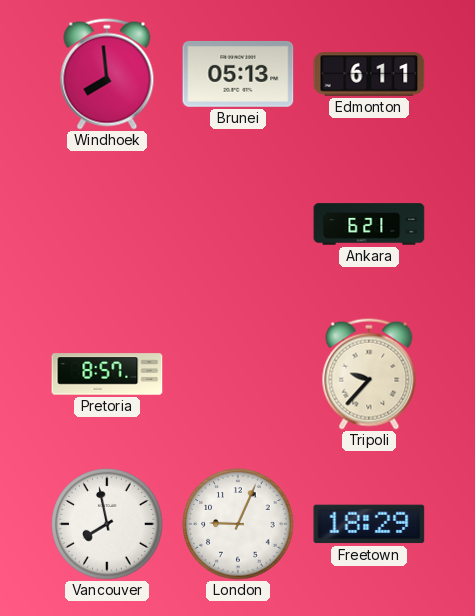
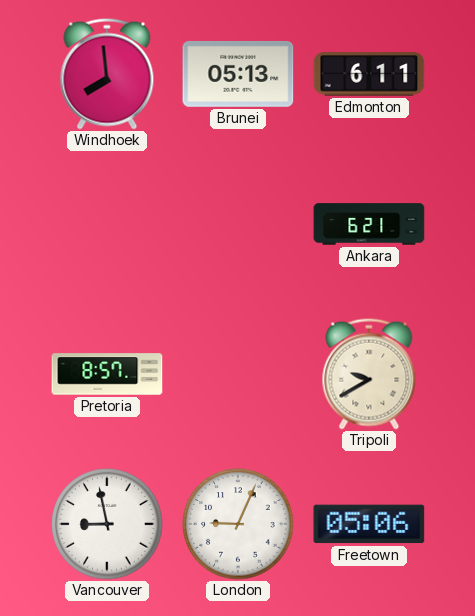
Tripoli: 9:37 -> 9:40 (369, 374)
Vancouver: 7:58 -> 8:58 (107, 524)
Freetown: 18:29 -> 05:06 (369, 524)
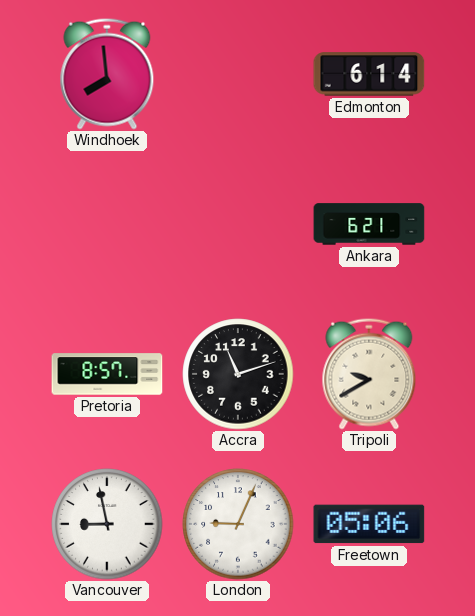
Brunei: 05:13 -> none (238, 74)
Edmonton: 6:11 -> 6:14 (369, 74)
Accra: none -> 11:12 (238, 374)
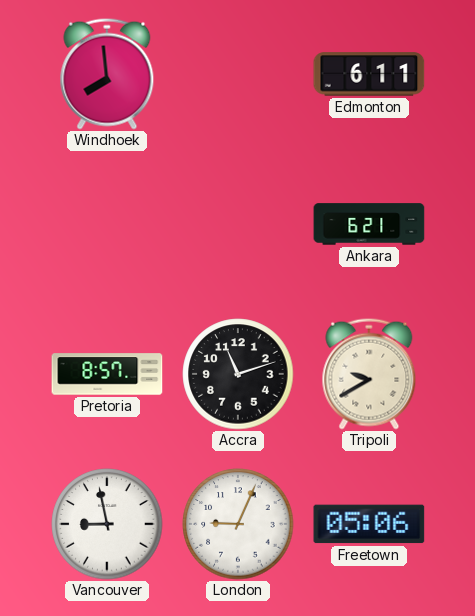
Edmonton: 6:14 -> 6:11 (369, 74)
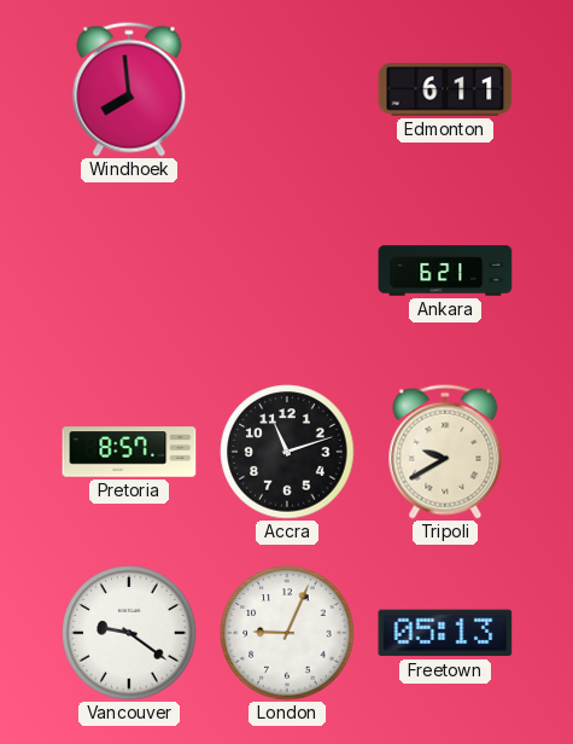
Vancouver: 8:58 -> 9:21 (129, 633)
Freetown: 05:06 -> 05:13 (445, 633)
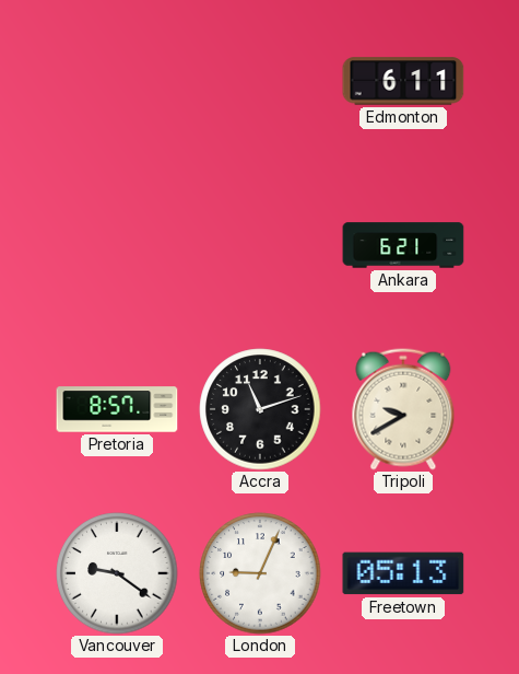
Windhoek: 7:59 -> none (129, 89)
